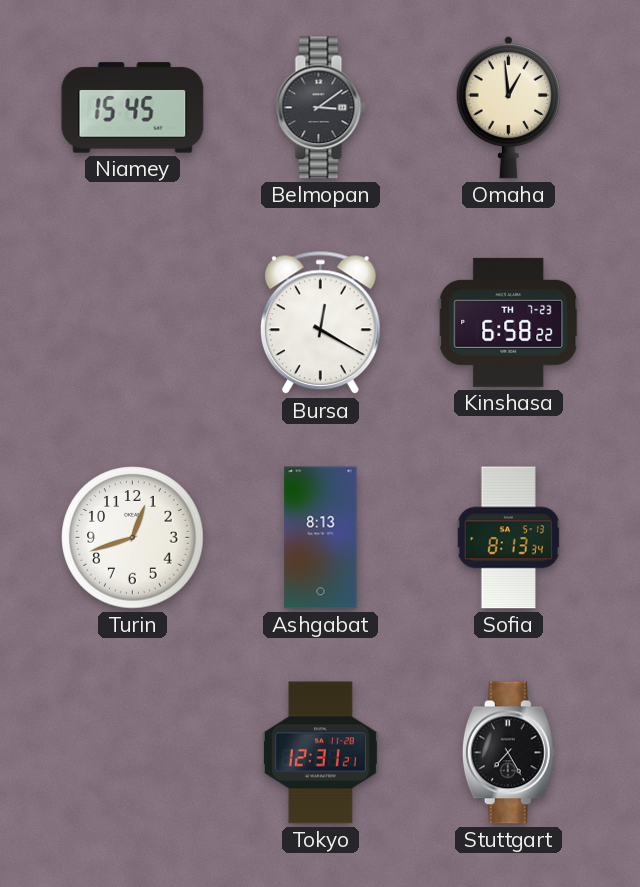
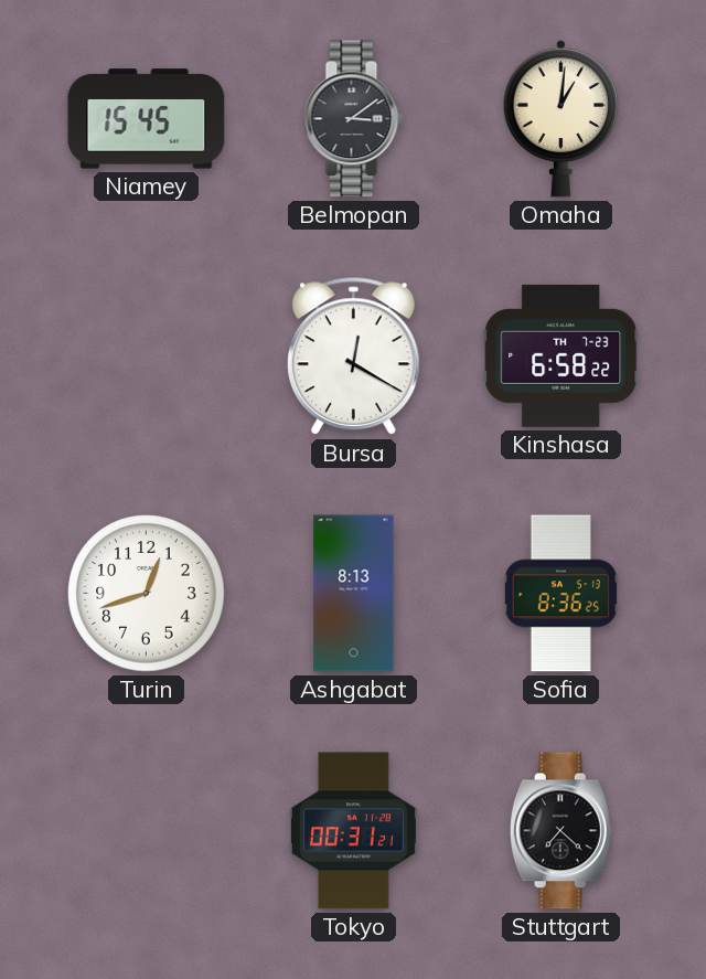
Omaha: 12:59 -> 1:01 (560, 118)
Sofia: 8:13 -> 8:36 (561, 594)
Tokyo: 12:31 -> 00:31 (353, 831)
Stuttgart: 7:25 -> 7:22 (560, 831)
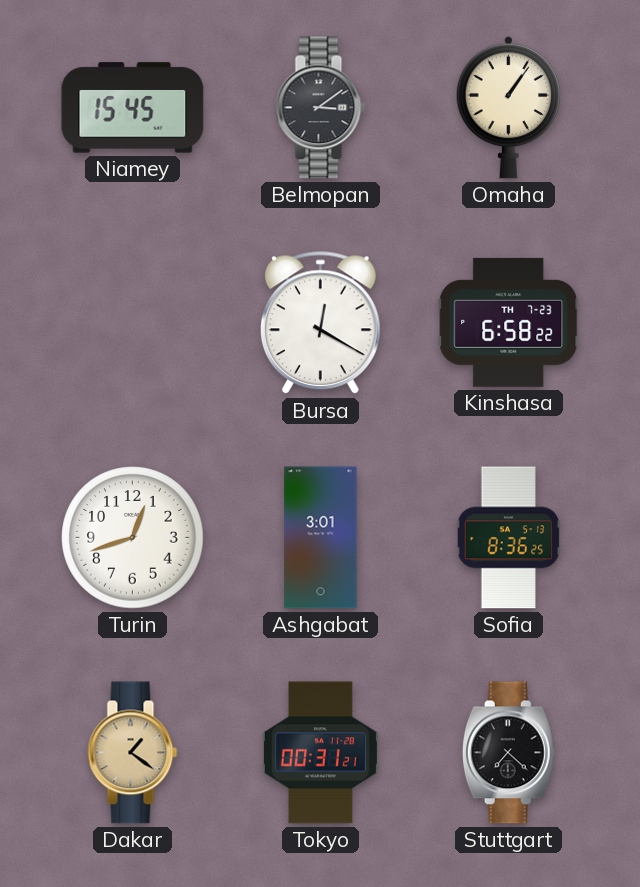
Omaha: 1:01 -> 1:06 (508, 107)
Ashgabat: 8:13 -> 3:01 (321, 538)
Dakar: none -> 1:21 (133, 753)
